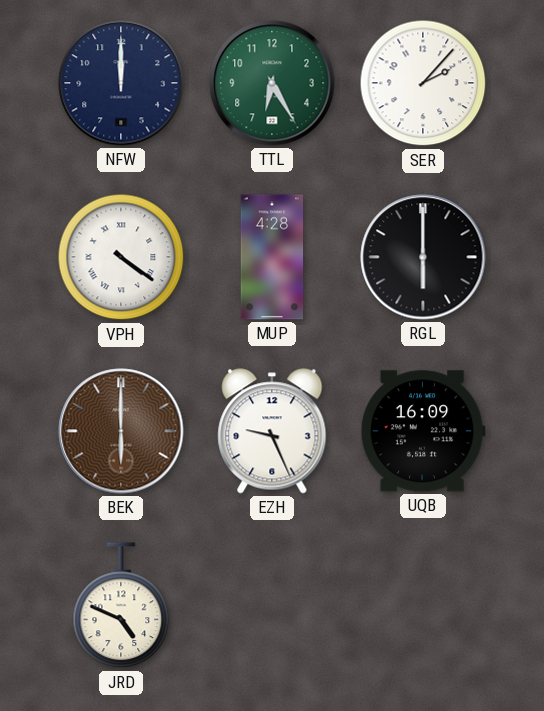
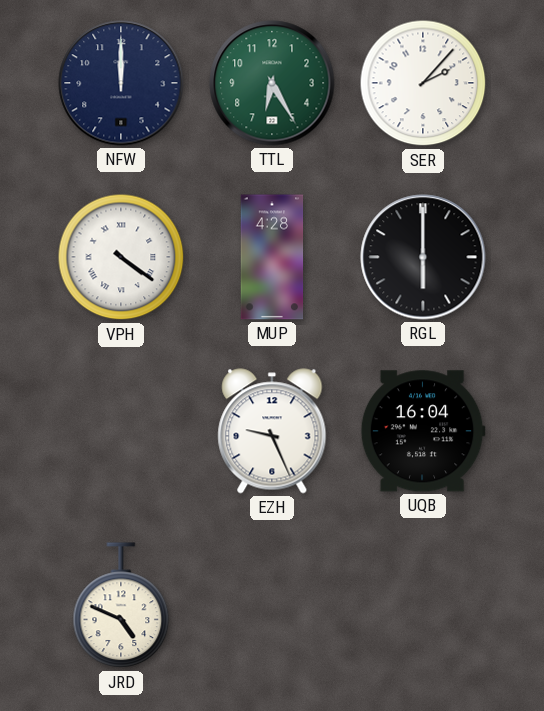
BEK: 6:00 -> none (121, 431)
UQB: 16:09 -> 16:04 (423, 431)
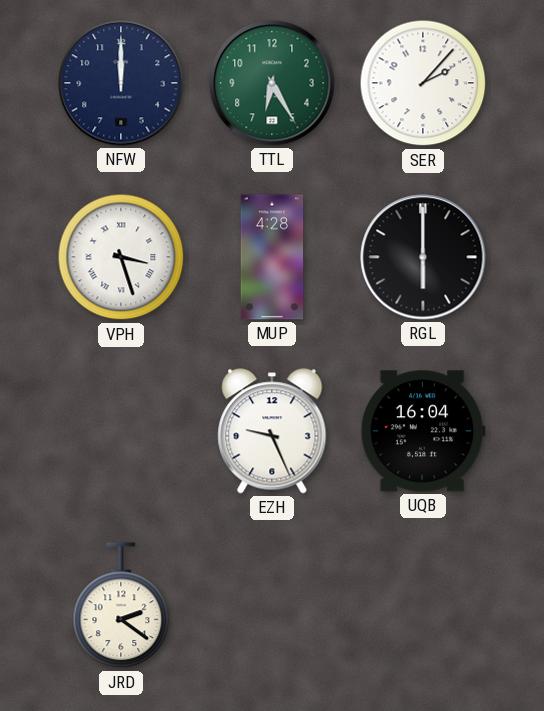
VPH: 4:21 -> 3:27 (121, 257)
JRD: 4:49 -> 2:21 (121, 606)
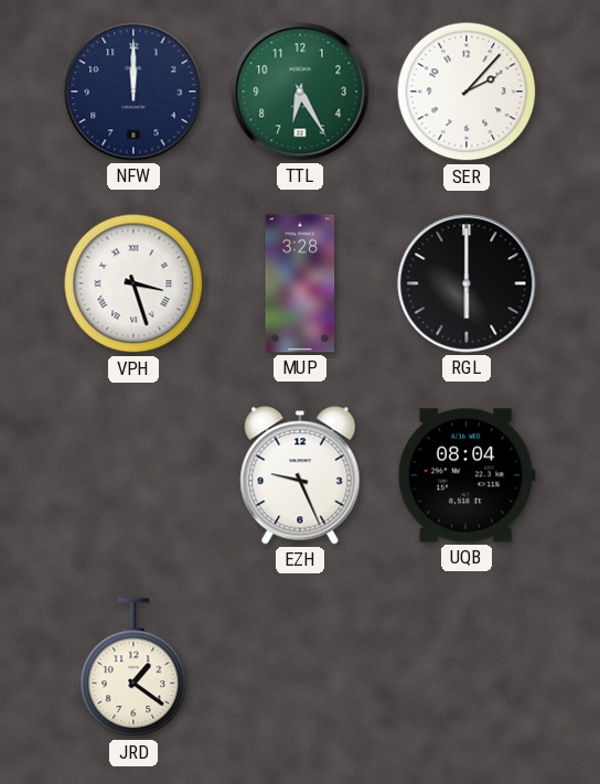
MUP: 4:28 -> 3:28 (300, 283)
UQB: 16:04 -> 08:04 (467, 475)
JRD: 2:21 -> 1:21 (133, 668)
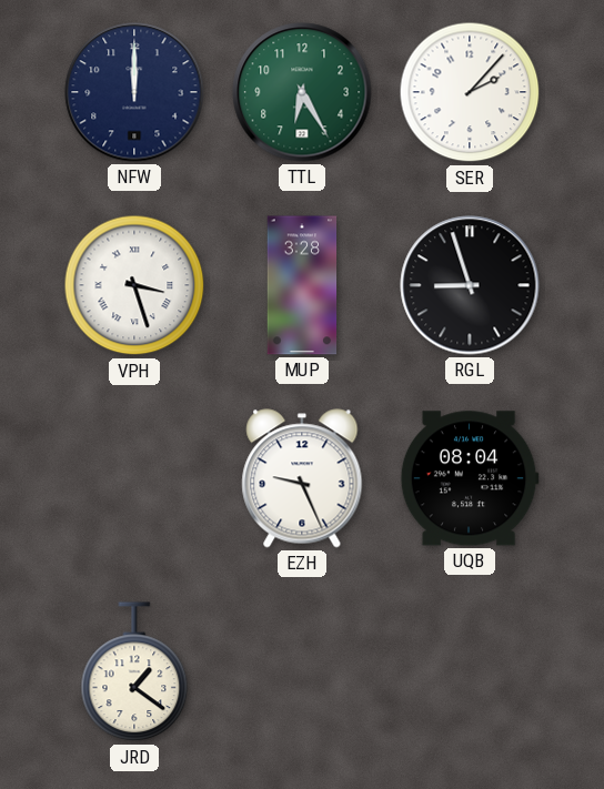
RGL: 6:00 -> 8:57 (470, 285)
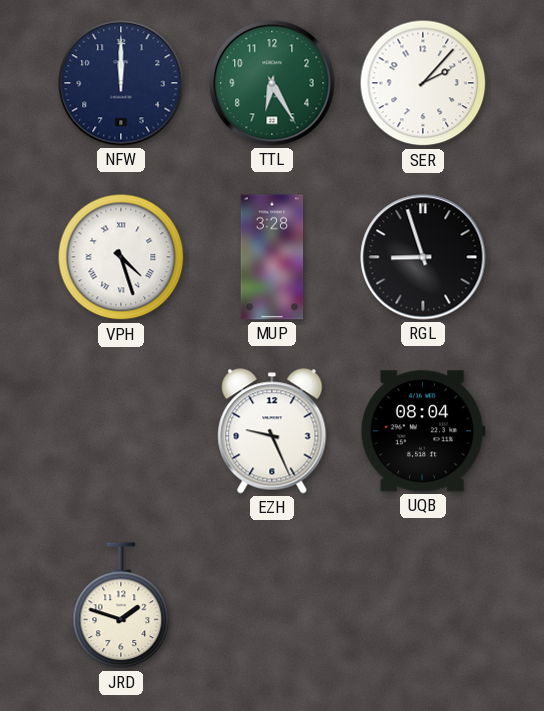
VPH: 3:27 -> 4:27 (121, 257)
JRD: 1:21 -> 1:48 (121, 606)
